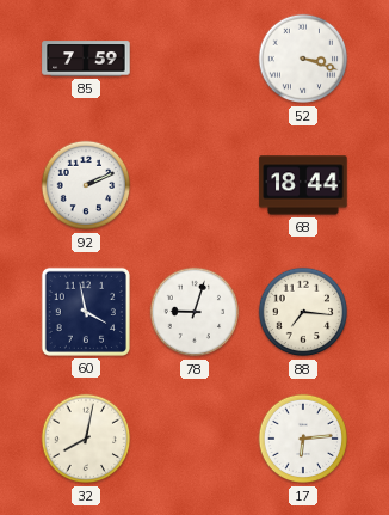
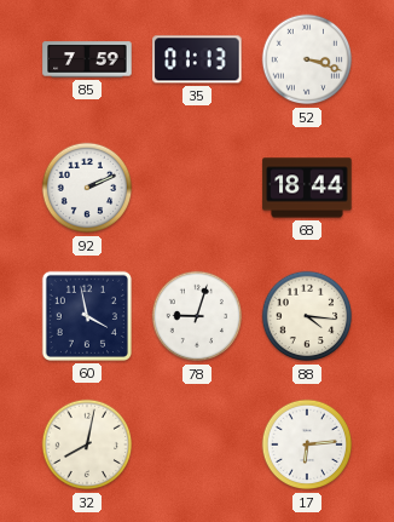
35: none -> 01:13 (197, 59)
88: 7:16 -> 4:16 (307, 316)
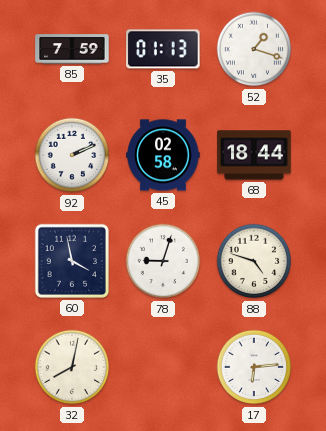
52: 3:18 -> 1:18 (254, 49)
45: none -> 02:58 (163, 155)
88: 4:16 -> 4:48 (254, 261)
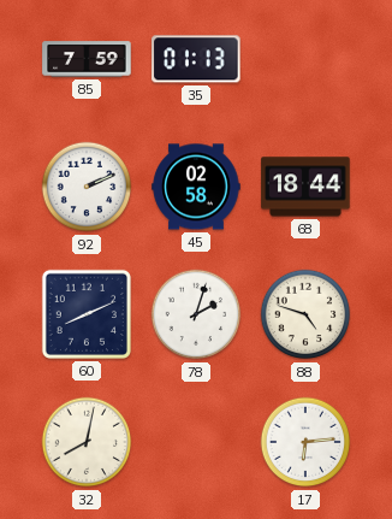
52: 1:18 -> none (254, 49)
60: 3:58 -> 8:11 (87, 314)
78: 9:03 -> 2:03 (196, 314)
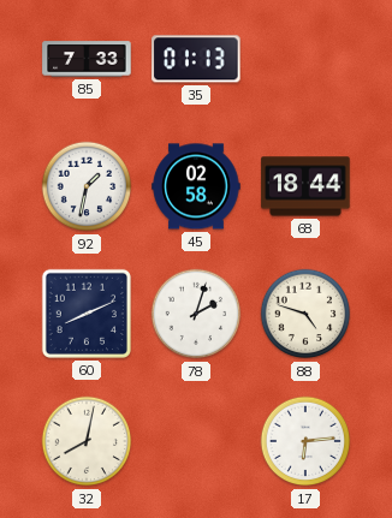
85: 7:59 -> 7:33 (87, 59)
92: 2:11 -> 1:32 (87, 186)
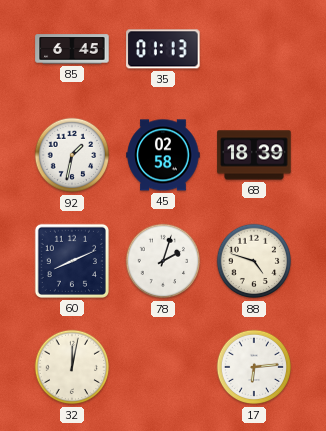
85: 7:33 -> 6:45 (72, 49)
68: 18:44 -> 18:39 (254, 155)
32: 8:02 -> 12:02 (72, 367)
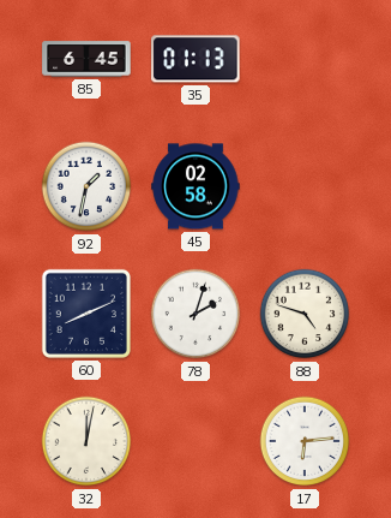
68: 18:39 -> none (254, 155)
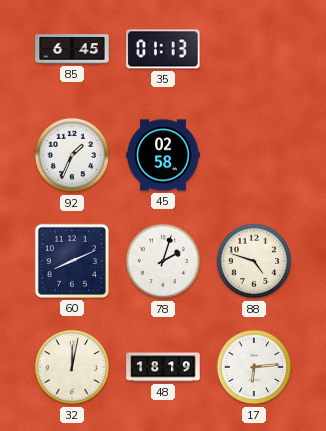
92: 1:32 -> 1:34 (72, 155)
48: none -> 18:19 (163, 367)
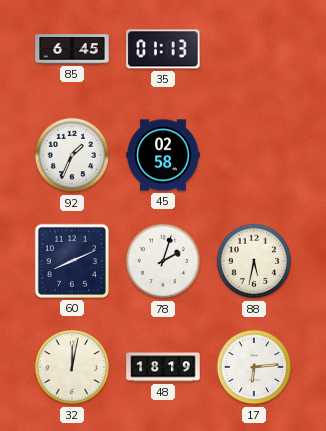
88: 4:48 -> 5:32 (254, 261)
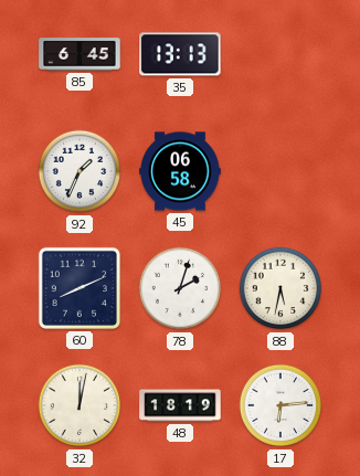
35: 01:13 -> 13:13 (180, 54)
45: 02:58 -> 06:58 (180, 171)
